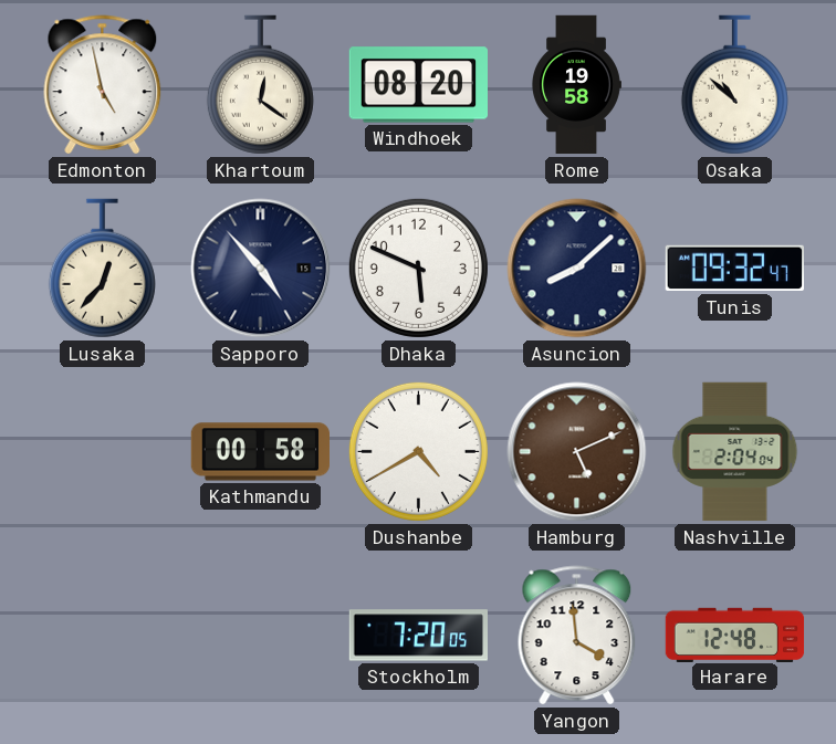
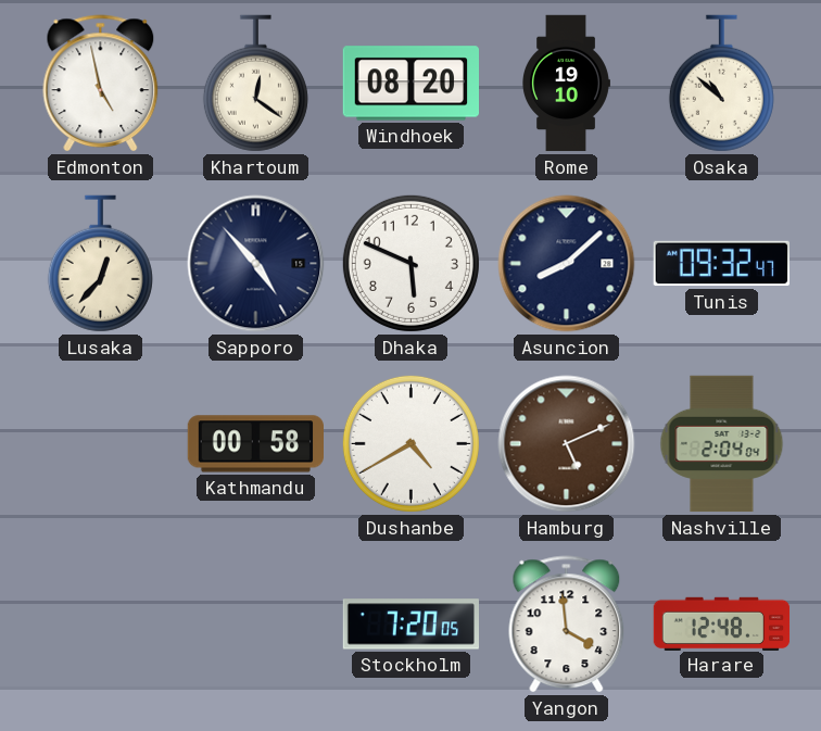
Rome: 19:58 -> 19:10 (567, 84)
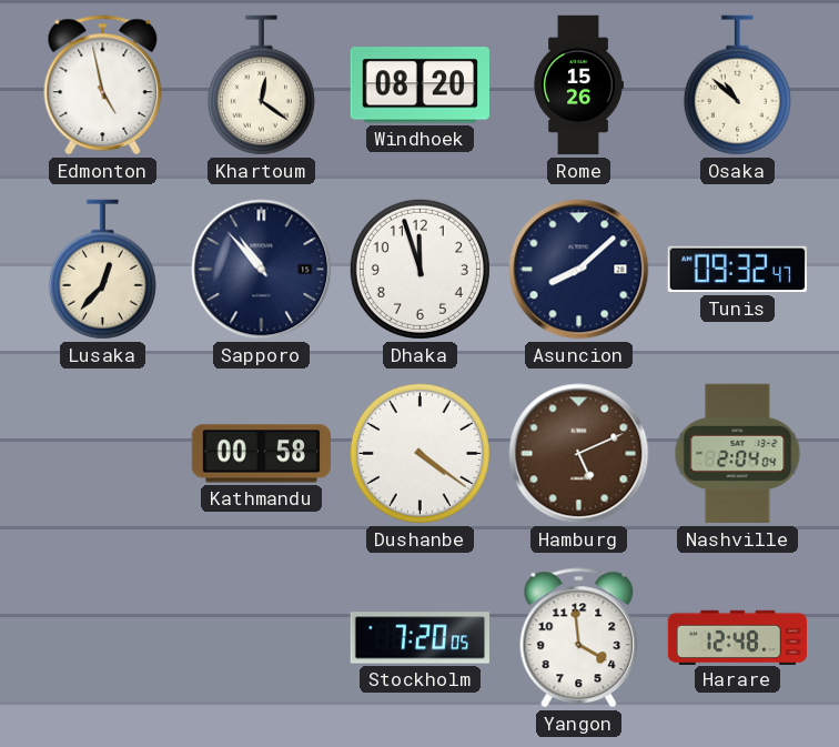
Rome: 19:10 -> 15:26 (579, 85)
Sapporo: 4:53 -> 10:53 (262, 270)
Dhaka: 5:49 -> 11:57 (419, 269)
Dushanbe: 4:40 -> 4:21 (419, 453)
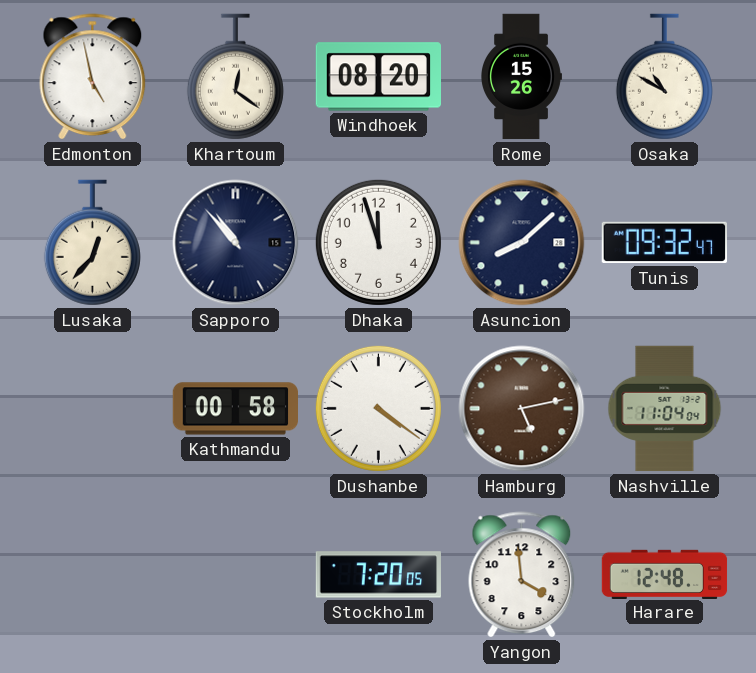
Osaka: 10:52 -> 10:50 (664, 77)
Hamburg: 5:11 -> 5:13 (522, 409)
Nashville: 2:04 -> 11:04 (665, 409)
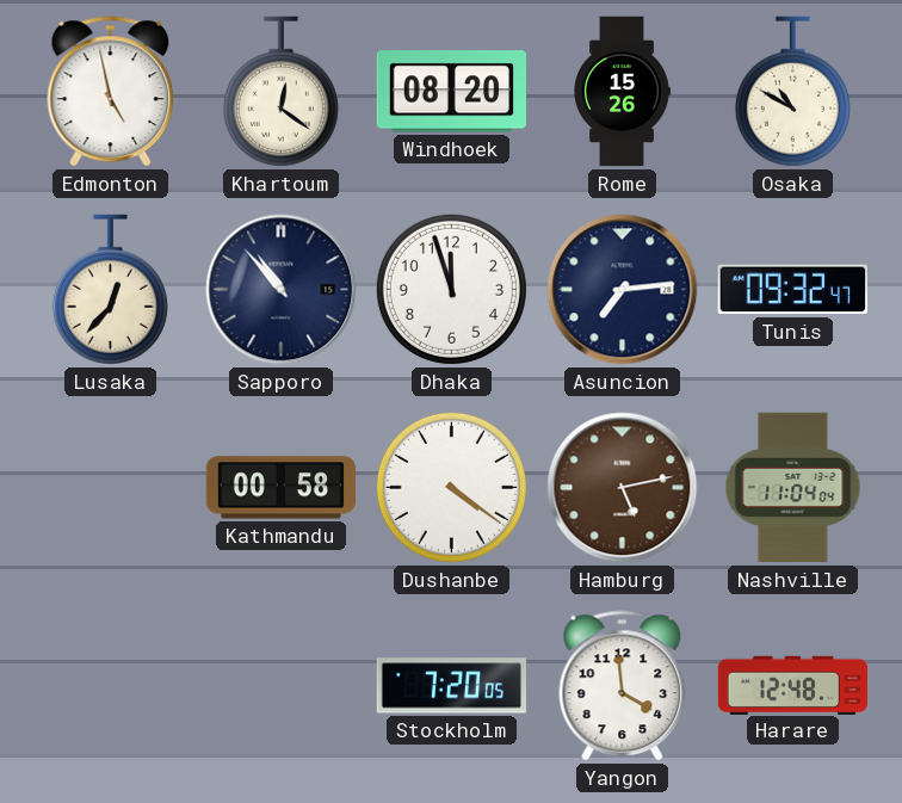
Asuncion: 8:08 -> 7:14 (623, 290)
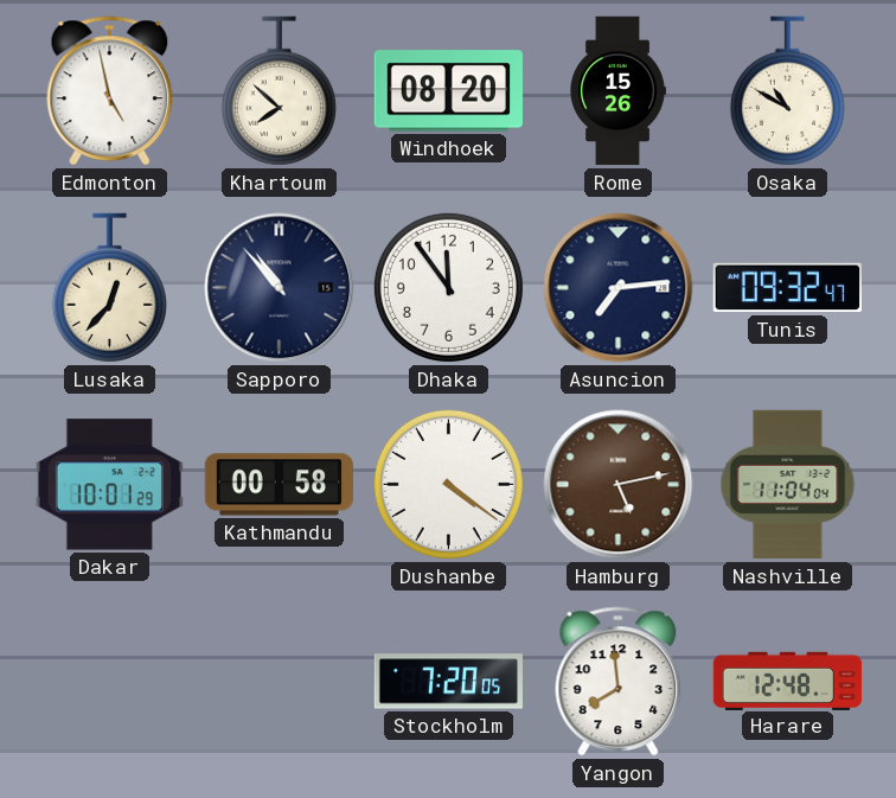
Khartoum: 12:21 -> 7:52 (279, 91)
Dhaka: 11:57 -> 11:54 (448, 287)
Dakar: none -> 10:01 (109, 485)
Yangon: 3:59 -> 7:59 (619, 682)
